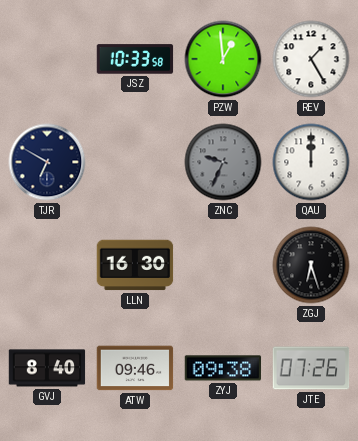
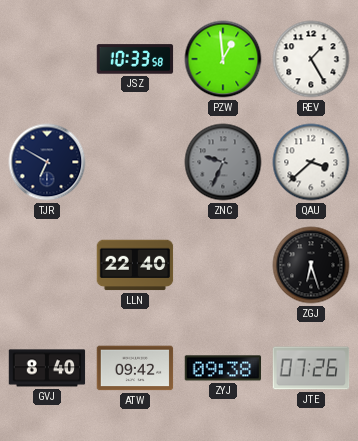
QAU: 12:00 -> 3:38 (311, 162)
LLN: 16:30 -> 22:40 (135, 265)
ATW: 09:46 -> 09:42 (135, 368)
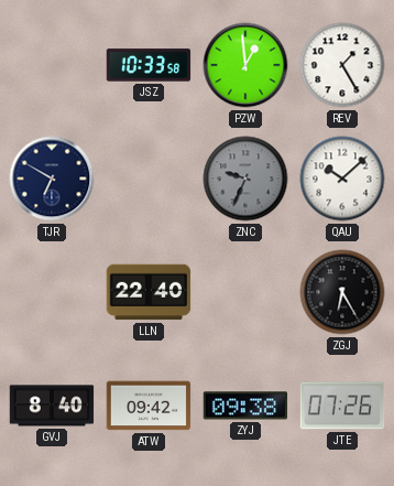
QAU: 3:38 -> 10:08 (342, 179)
ZGJ: 6:27 -> 6:25 (342, 292)
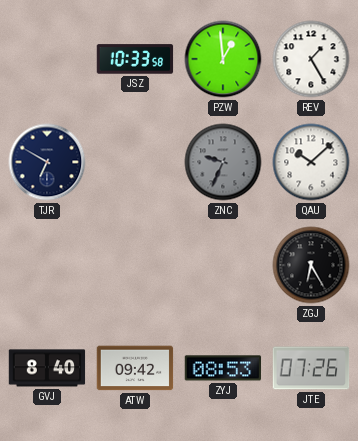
LLN: 22:40 -> none (149, 292)
ZYJ: 09:38 -> 08:53 (223, 368)
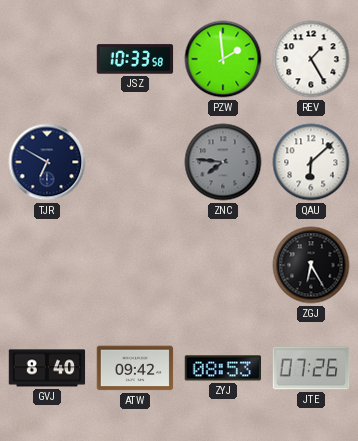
PZW: 12:59 -> 1:59 (223, 59)
ZNC: 9:34 -> 7:46 (223, 162)
QAU: 10:08 -> 6:08 (311, 162)
